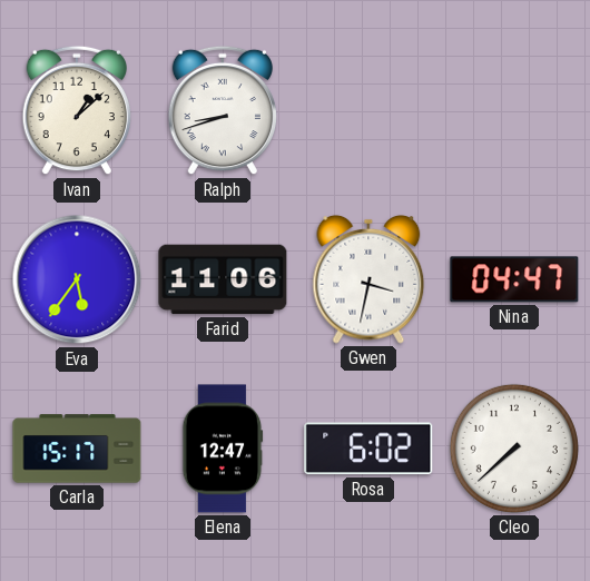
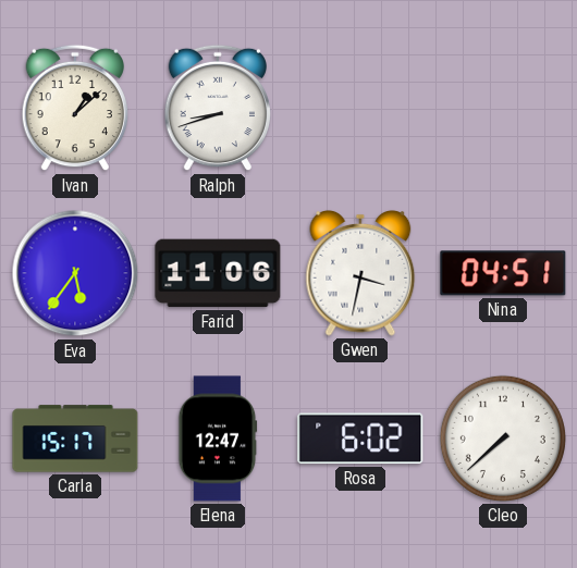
Nina: 04:47 -> 04:51 (503, 273)
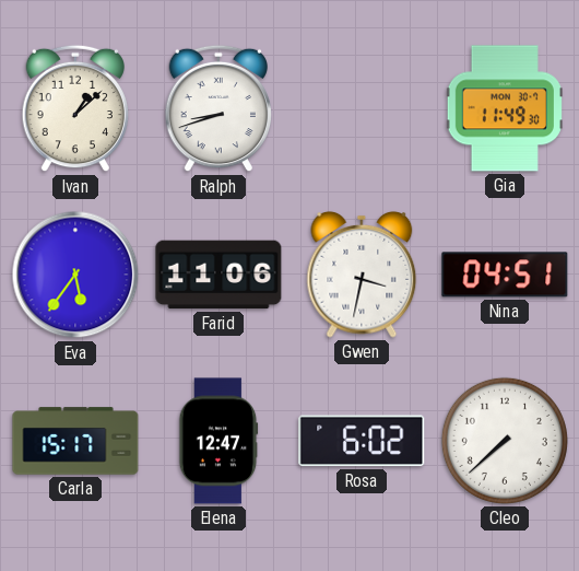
Gia: none -> 11:49 (505, 108)
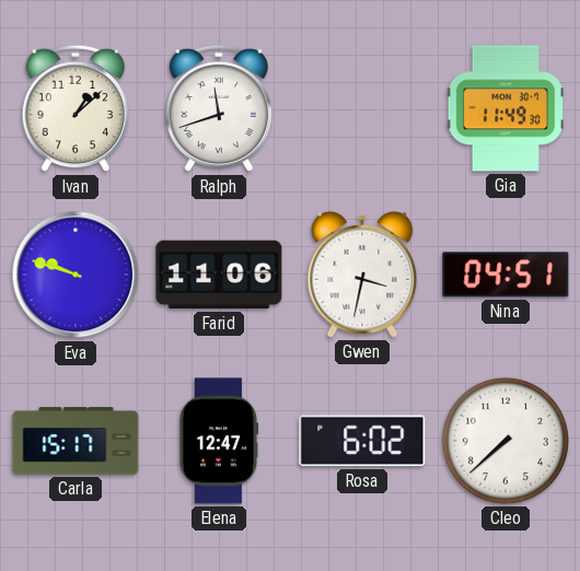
Ralph: 8:42 -> 11:42 (218, 108)
Eva: 5:36 -> 9:48 (76, 275)
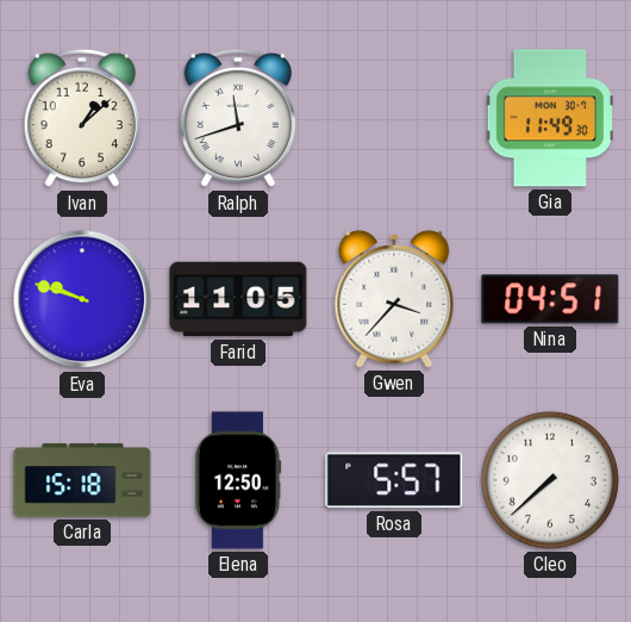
Farid: 11:06 -> 11:05 (238, 299)
Gwen: 3:32 -> 3:37 (394, 299)
Carla: 15:17 -> 15:18 (82, 480)
Elena: 12:47 -> 12:50 (238, 480)
Rosa: 6:02 -> 5:57 (394, 480)
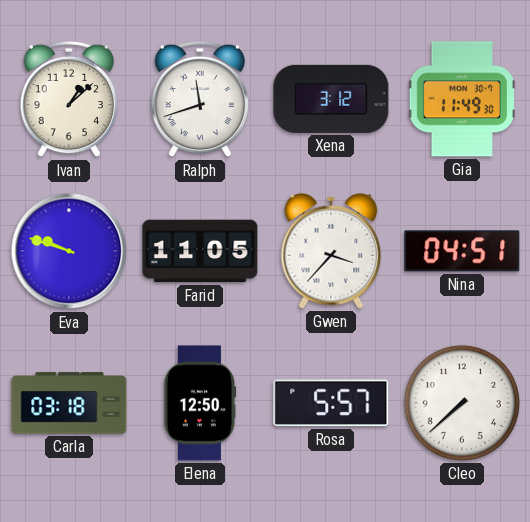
Xena: none -> 3:12 (331, 99)
Carla: 15:18 -> 03:18 (69, 403)
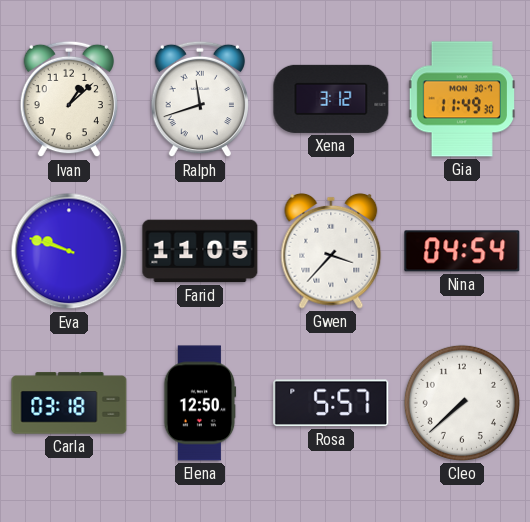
Nina: 04:51 -> 04:54 (462, 251)
